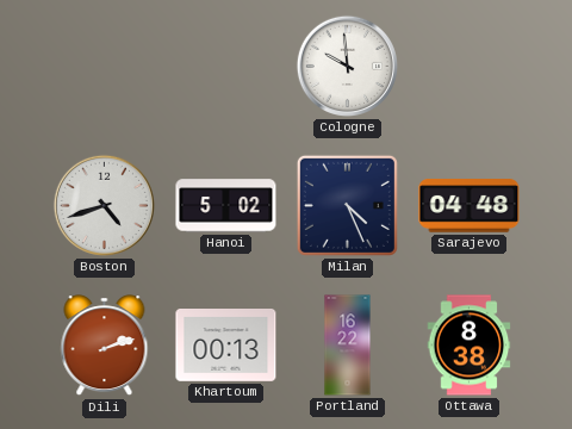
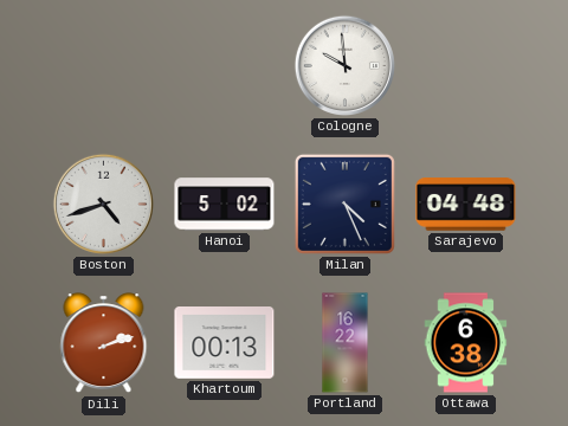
Ottawa: 8:38 -> 6:38 (466, 343)
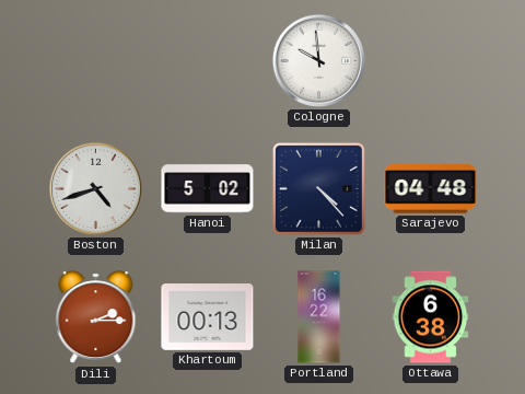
Milan: 4:26 -> 4:23 (318, 188)
Dili: 2:12 -> 2:15 (96, 317)
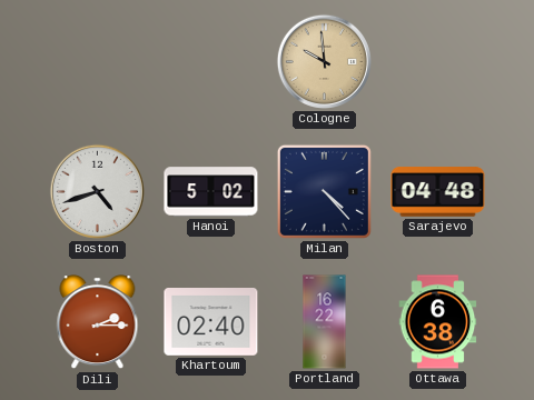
Cologne dial: white -> champagne (324, 61)
Khartoum: 00:13 -> 02:40 (211, 322)
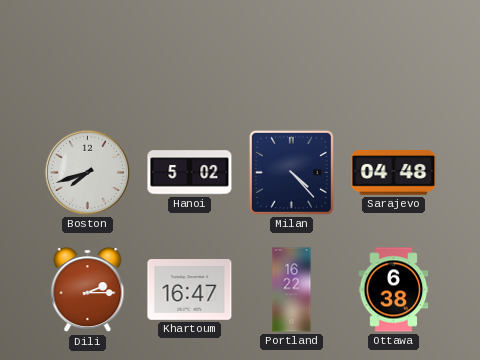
Cologne: 9:59 -> none (324, 61)
Boston: 4:42 -> 7:42 (87, 172)
Khartoum: 02:40 -> 16:47 (190, 290)
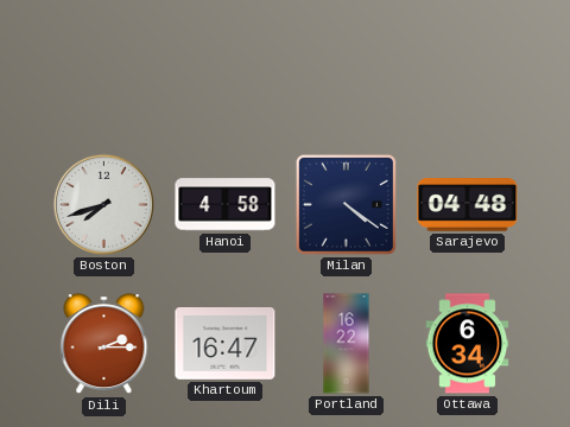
Hanoi: 5:02 -> 4:58 (226, 205)
Milan: 4:23 -> 4:21 (346, 204)
Ottawa: 6:38 -> 6:34 (468, 344)
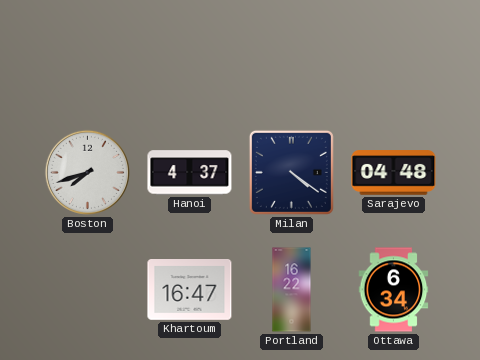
Hanoi: 4:58 -> 4:37 (190, 173)
Dili: 2:15 -> none (104, 344)
